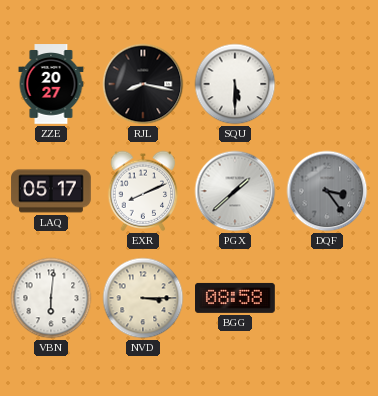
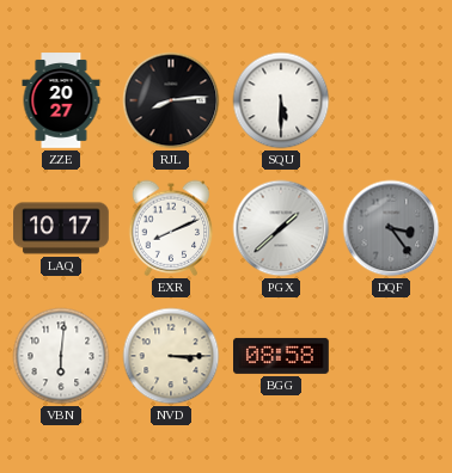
RJL: 8:17 -> 8:14 (171, 100)
LAQ: 05:17 -> 10:17 (61, 228)
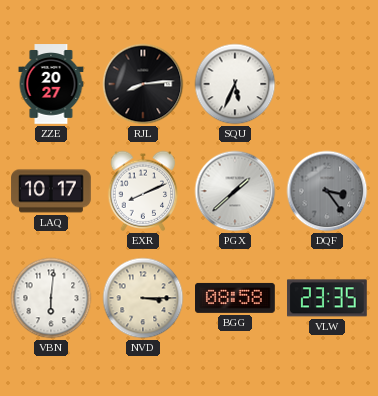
SQU: 5:30 -> 5:34 (235, 84)
VLW: none -> 23:35 (328, 298)
